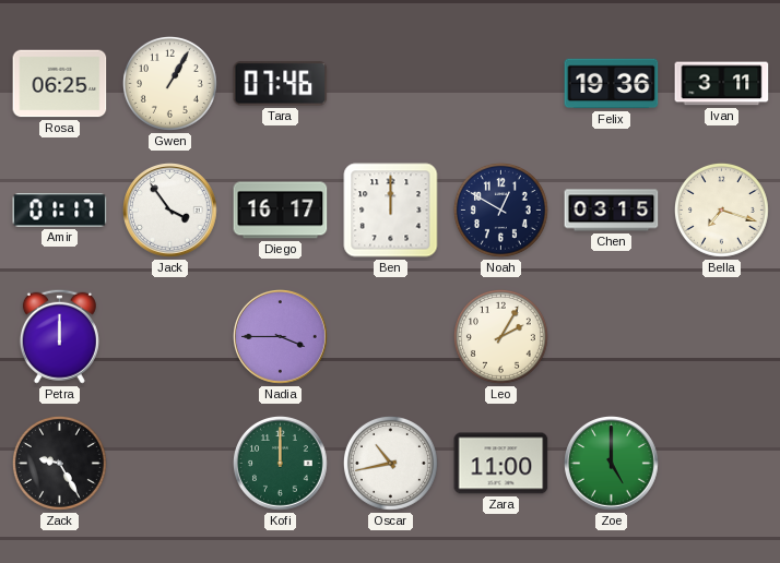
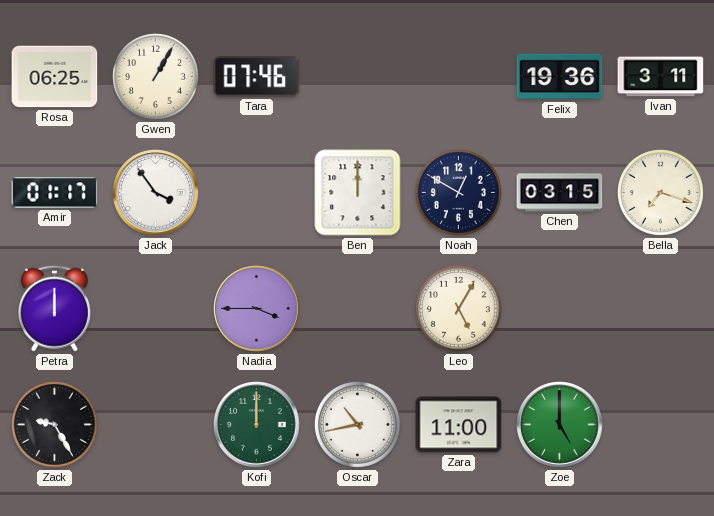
Diego: 16:17 -> none (281, 211)
Leo: 2:05 -> 5:05 (458, 308)
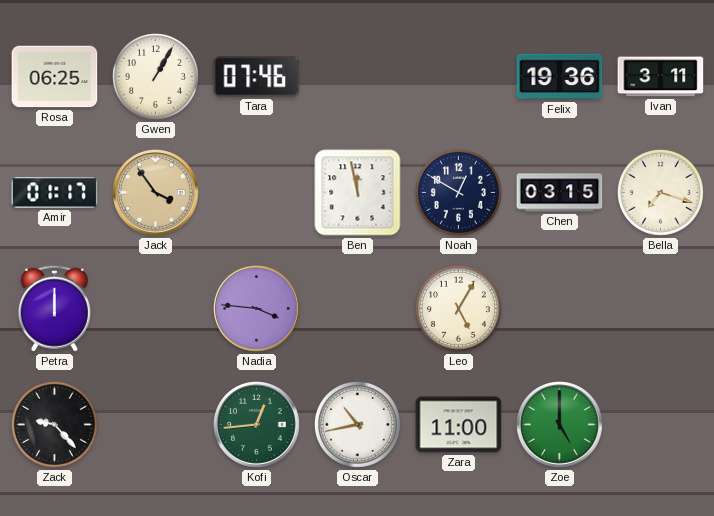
Jack dial: white -> champagne (156, 193)
Ben: 12:00 -> 11:58 (358, 193)
Nadia: 3:45 -> 3:46 (257, 309)
Zack: 9:25 -> 9:23 (54, 424)
Kofi: 12:00 -> 12:44 (257, 425)
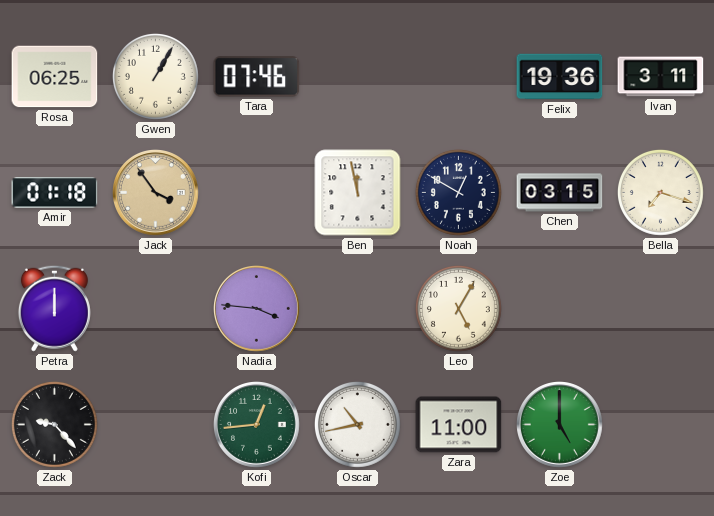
Amir: 01:17 -> 01:18 (55, 193)
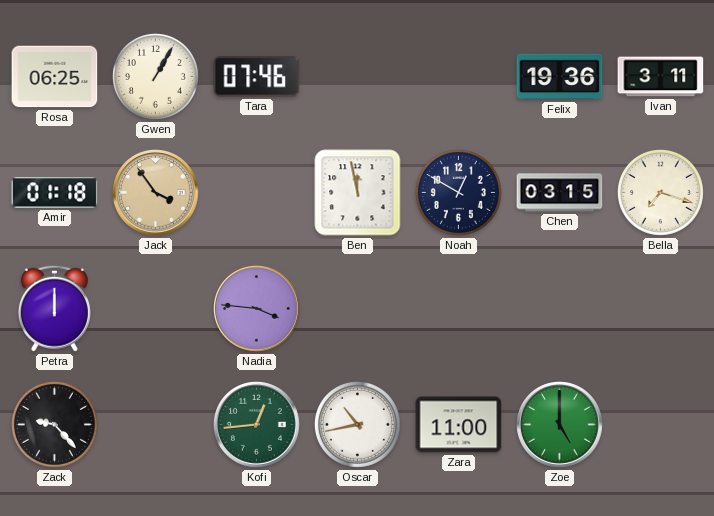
Leo: 5:05 -> none (458, 308)
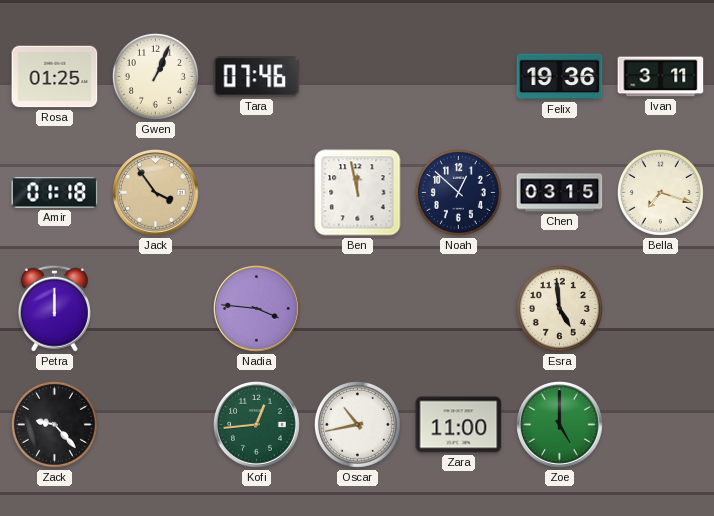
Rosa: 06:25 -> 01:25 (55, 77)
Gwen: 1:05 -> 1:04 (155, 76)
Noah: 12:50 -> 12:52 (458, 192)
Esra: none -> 4:59 (559, 308)
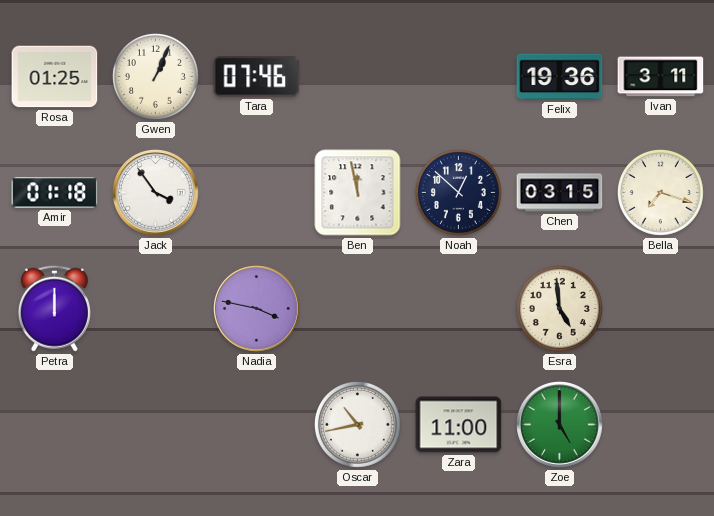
Jack dial: champagne -> white (156, 193)
Nadia: 3:46 -> 3:47 (257, 309)
Zack: 9:23 -> none (54, 424)
Kofi: 12:44 -> none (257, 425)
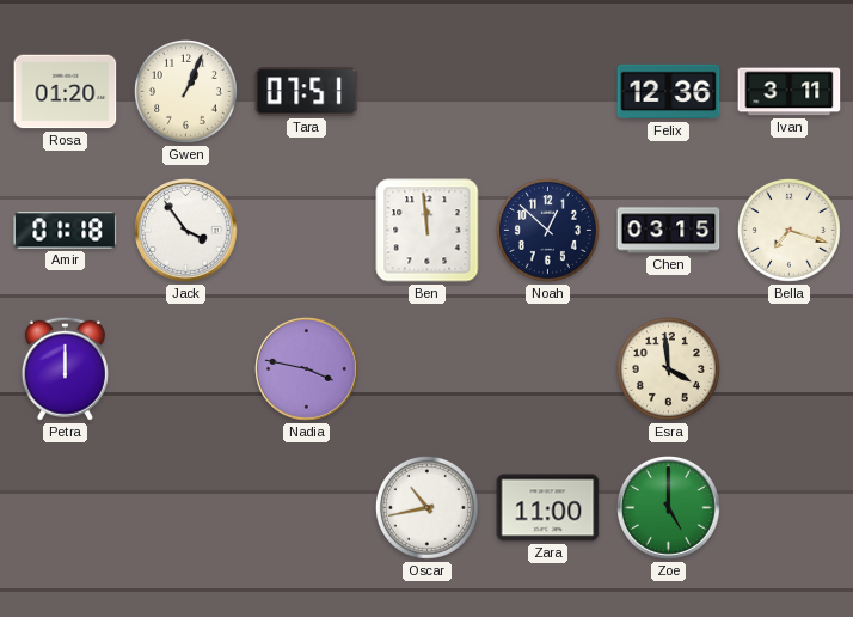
Rosa: 01:25 -> 01:20 (66, 92)
Tara: 07:46 -> 07:51 (307, 92)
Felix: 19:36 -> 12:36 (669, 92)
Ben: 11:58 -> 11:59 (428, 231)
Esra: 4:59 -> 3:59 (668, 368)
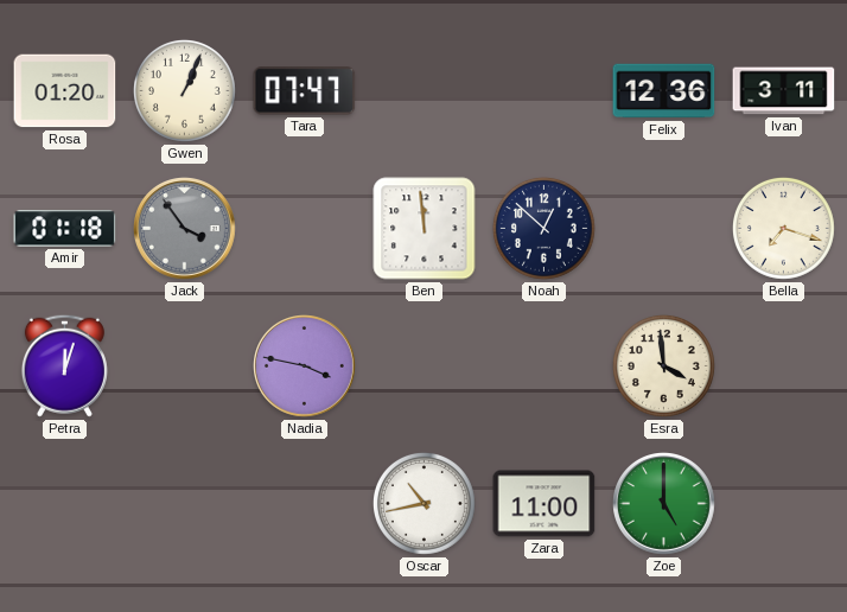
Tara: 07:51 -> 07:47 (305, 91)
Jack dial: white -> grey (185, 229)
Chen: 03:15 -> none (669, 231)
Petra: 12:00 -> 12:03 (64, 365)
